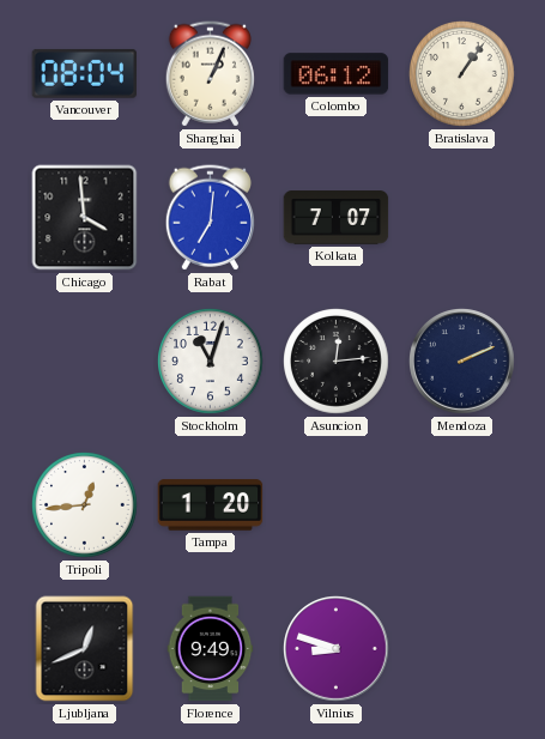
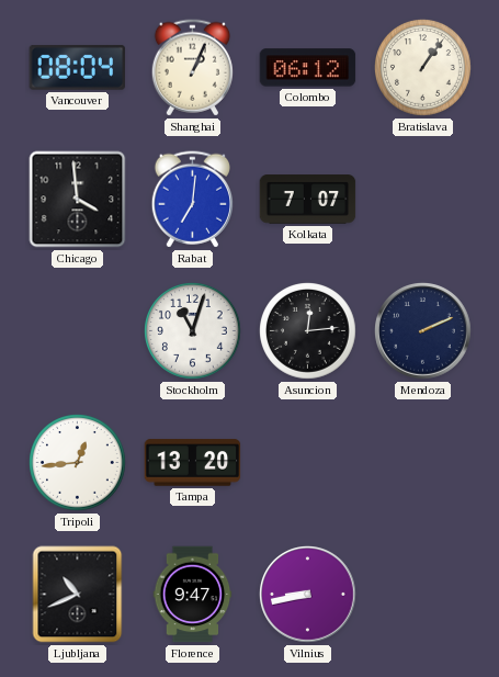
Tampa: 1:20 -> 13:20 (193, 463)
Ljubljana: 12:41 -> 10:41 (78, 595)
Florence: 9:49 -> 9:47 (193, 595)
Vilnius: 8:48 -> 8:43 (308, 595)
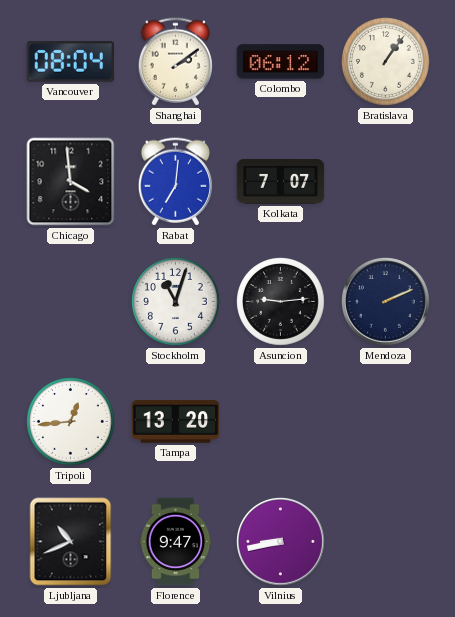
Shanghai: 1:04 -> 2:09 (175, 62)
Asuncion: 12:14 -> 9:14 (281, 302)
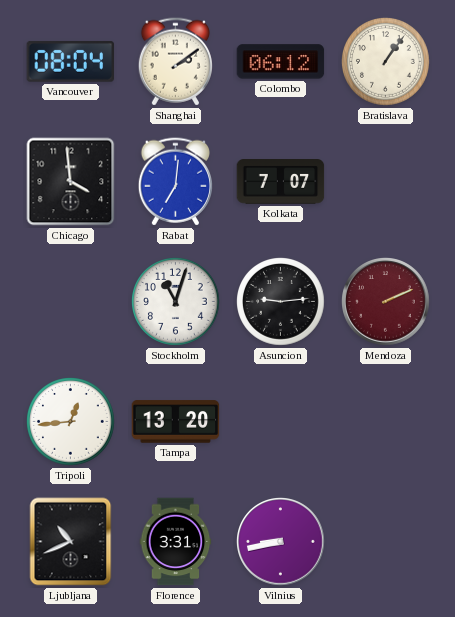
Mendoza dial: navy -> burgundy (386, 302)
Florence: 9:47 -> 3:31 (176, 542)
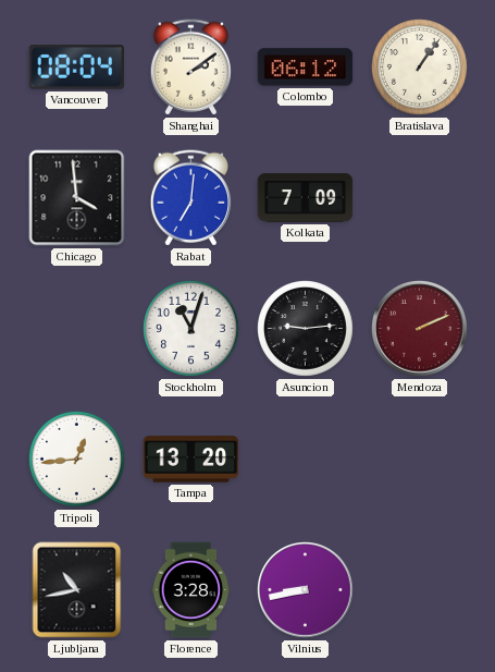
Kolkata: 7:07 -> 7:09 (306, 198)
Ljubljana: 10:41 -> 10:43 (77, 590)
Florence: 3:31 -> 3:28 (191, 590)
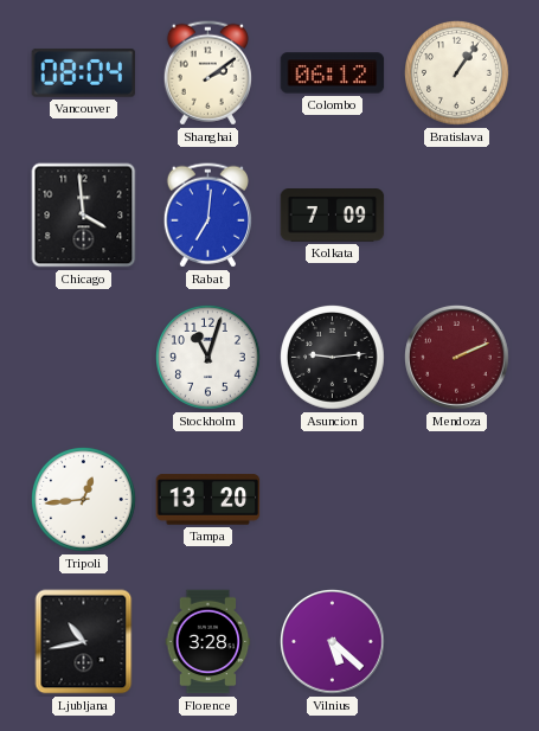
Vilnius: 8:43 -> 5:22 (333, 642)
